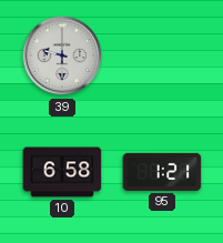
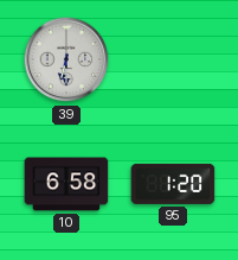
39: 9:30 -> 6:30 (66, 59)
95: 1:21 -> 1:20 (173, 184)
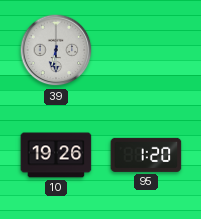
10: 6:58 -> 19:26 (56, 155)
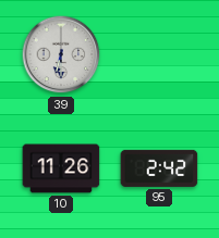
10: 19:26 -> 11:26 (61, 168)
95: 1:20 -> 2:42 (159, 168)
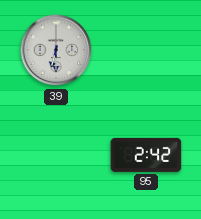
10: 11:26 -> none (61, 168)
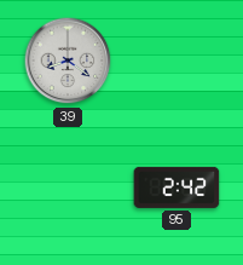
39: 6:30 -> 8:21 (68, 61)
